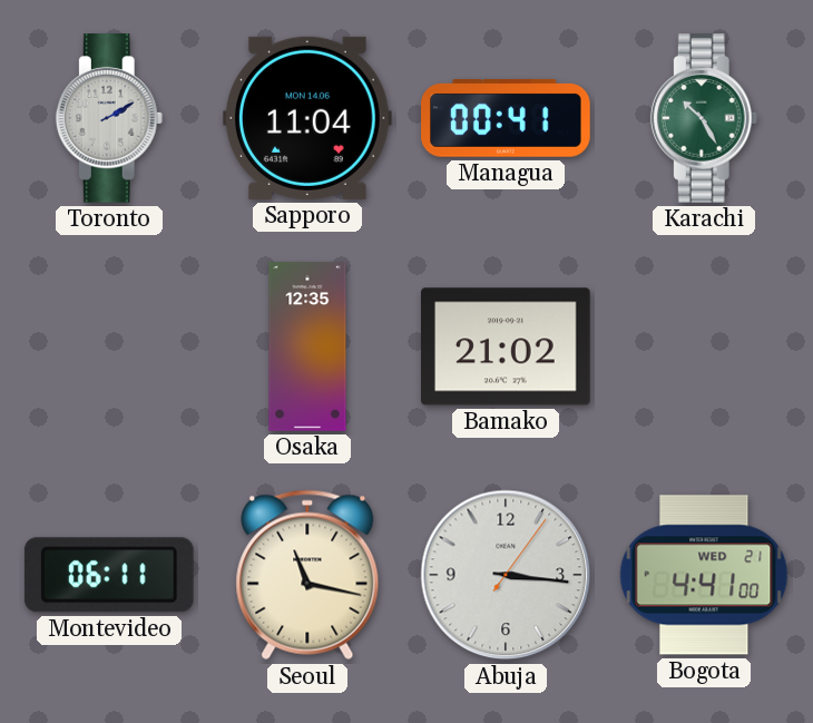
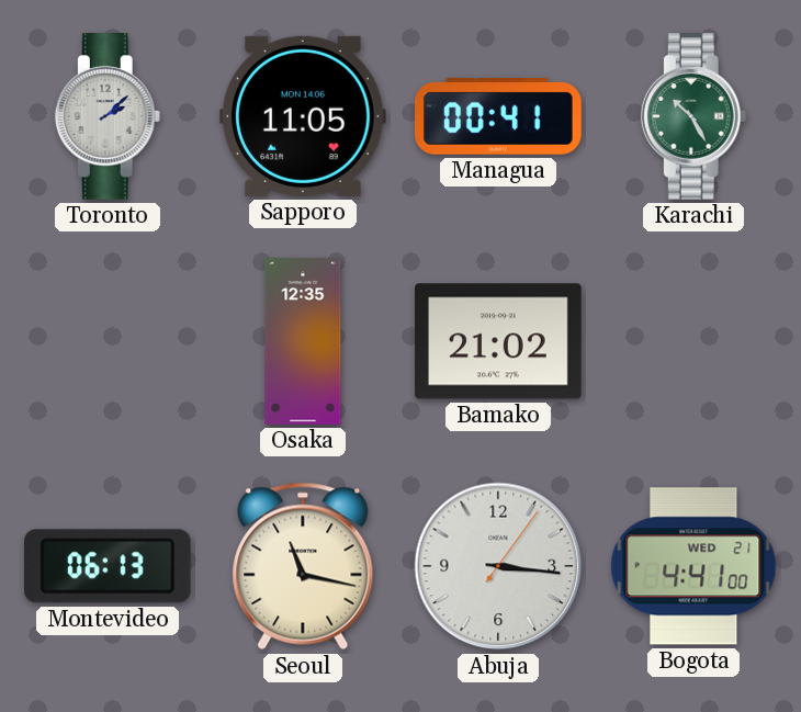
Toronto: 2:10 -> 2:08 (108, 117)
Sapporo: 11:04 -> 11:05 (304, 116)
Montevideo: 06:11 -> 06:13 (108, 566)
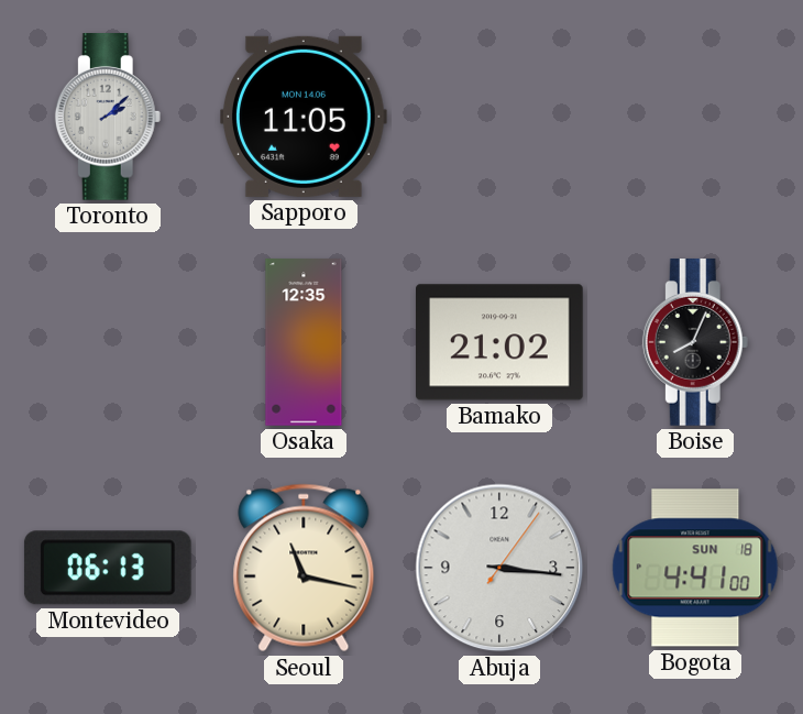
Managua: 00:41 -> none (499, 117)
Karachi: 10:25 -> none (693, 117)
Boise: none -> 8:04 (695, 343)
Bogota date: WED 21 -> SUN 18 (695, 568)
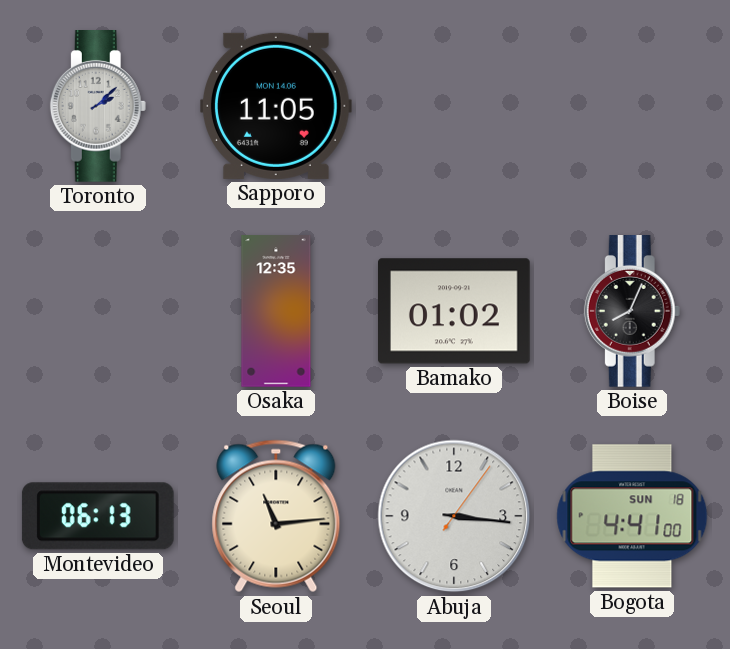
Bamako: 21:02 -> 01:02 (455, 311)
Seoul: 11:17 -> 11:14 (276, 516)
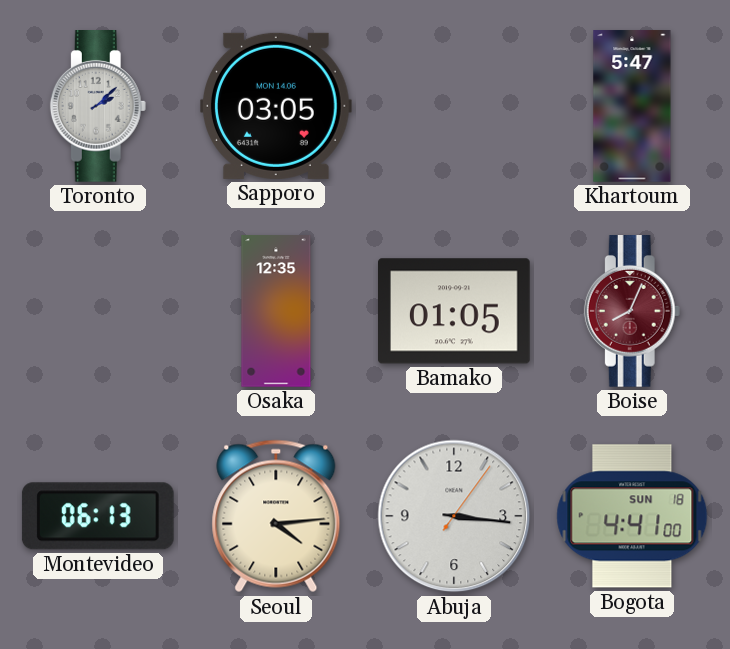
Sapporo: 11:05 -> 03:05 (277, 106)
Khartoum: none -> 5:47 (632, 106)
Bamako: 01:02 -> 01:05 (455, 311)
Boise dial: black -> burgundy (632, 312)
Seoul: 11:14 -> 4:14 (276, 516)
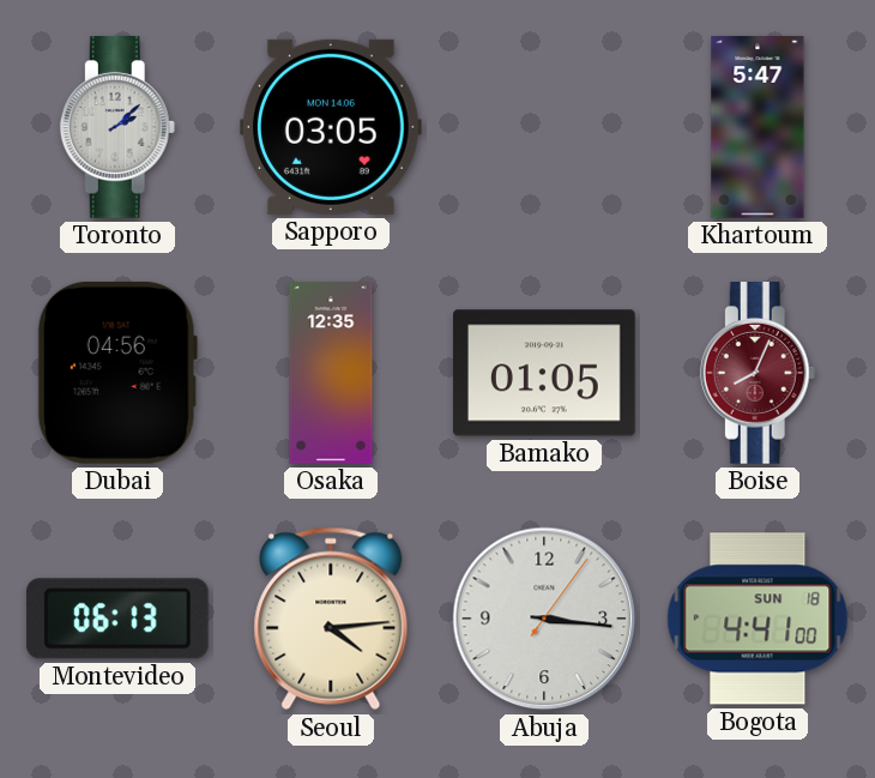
Dubai: none -> 04:56 (117, 373)
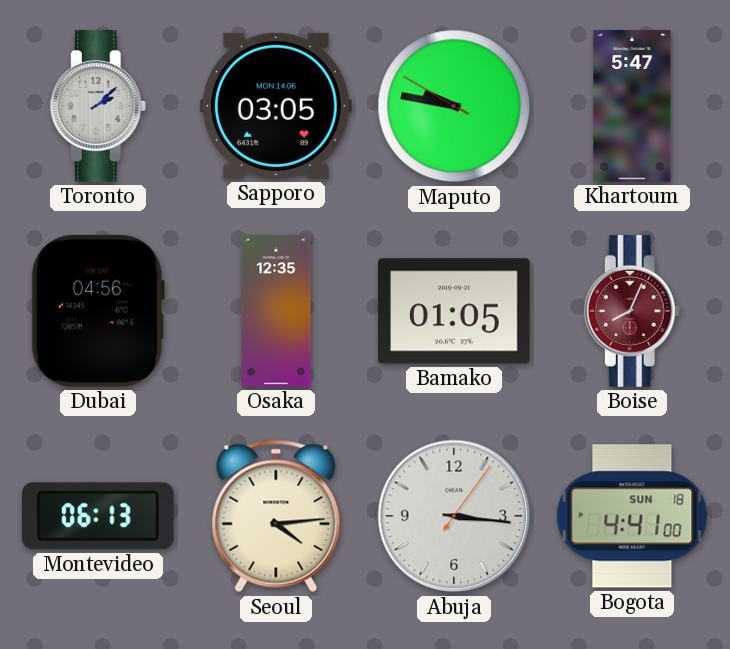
Maputo: none -> 9:46 (454, 106)
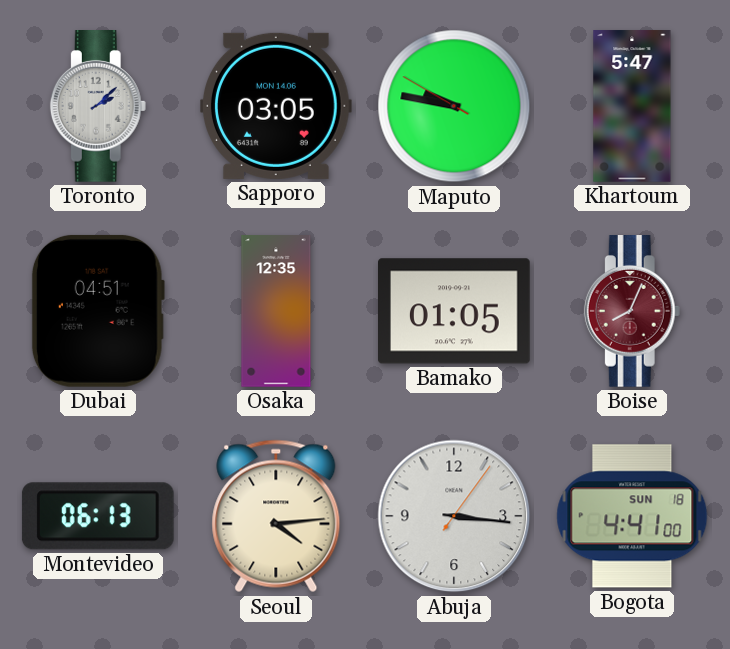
Dubai: 04:56 -> 04:51 (98, 311)
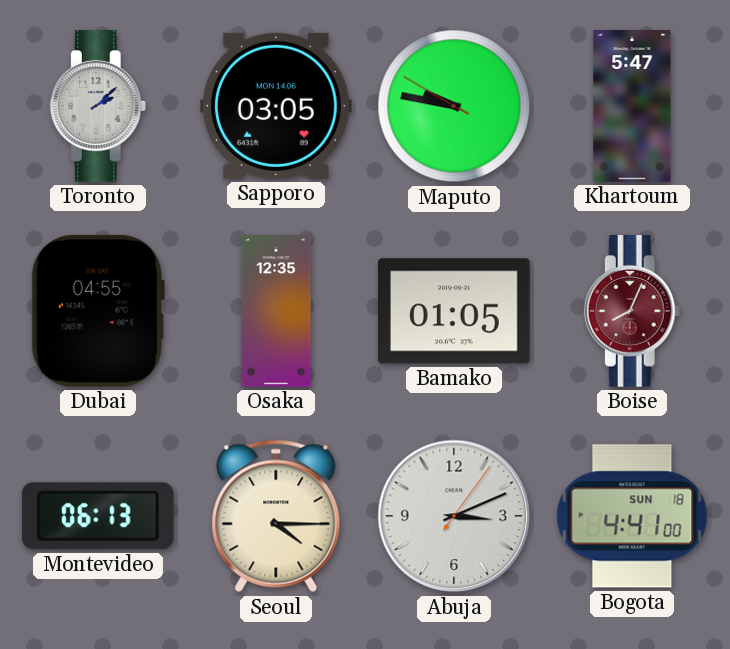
Dubai: 04:51 -> 04:55 (98, 311)
Seoul: 4:14 -> 4:15 (276, 516)
Abuja: 3:16 -> 3:11 (454, 516)
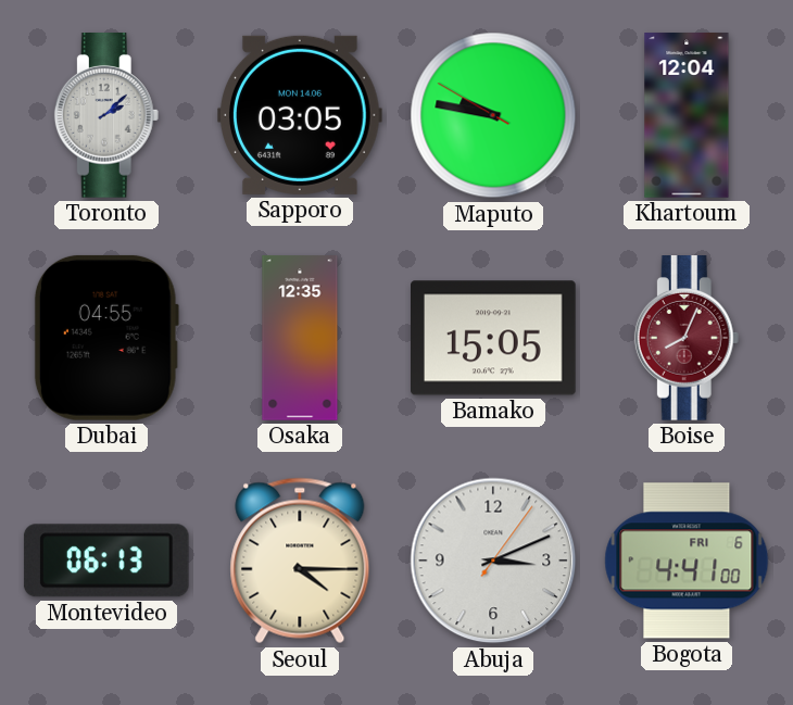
Khartoum: 5:47 -> 12:04 (687, 115)
Bamako: 01:05 -> 15:05 (494, 338)
Bogota date: SUN 18 -> FRI 6 (687, 561)
